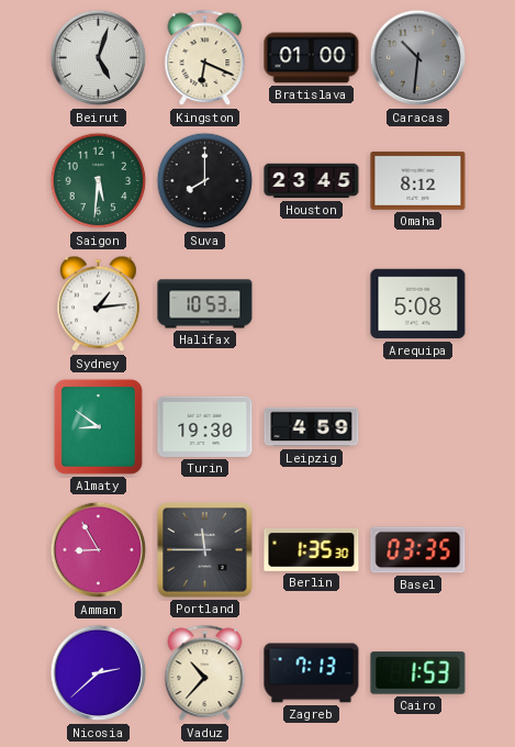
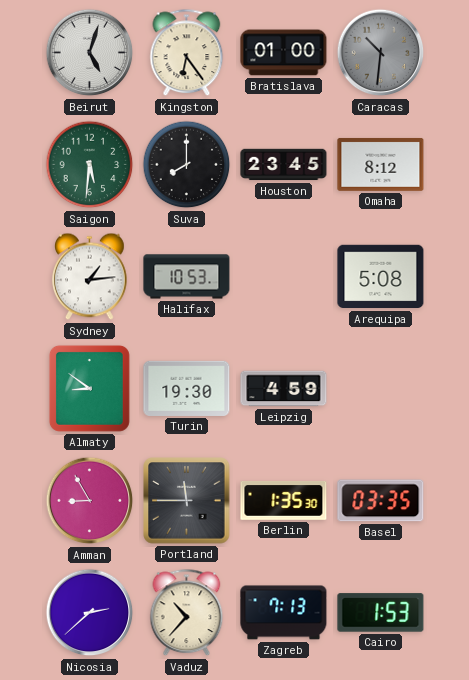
Kingston: 6:19 -> 6:24 (187, 53)
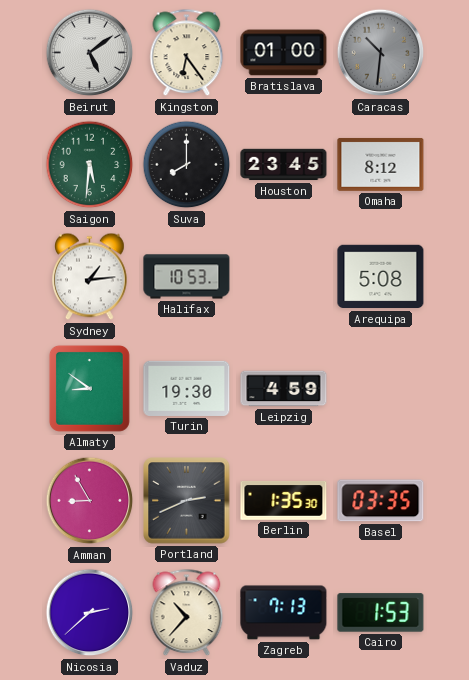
Beirut: 5:03 -> 5:09 (90, 53)
Portland: 11:45 -> 2:41 (187, 501)
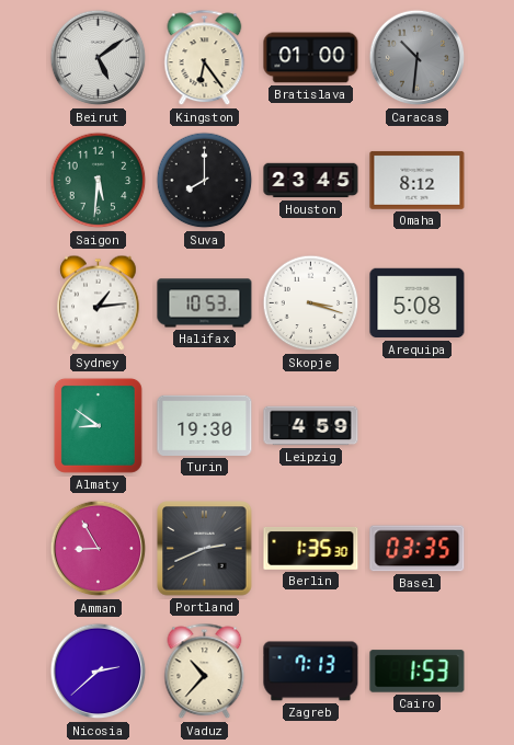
Skopje: none -> 3:18 (311, 303)
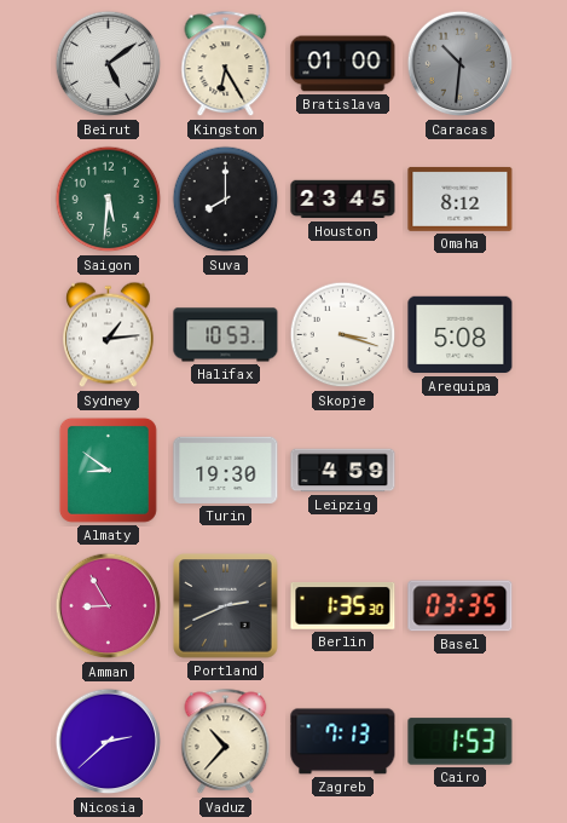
Kingston: 6:24 -> 6:25 (226, 64)
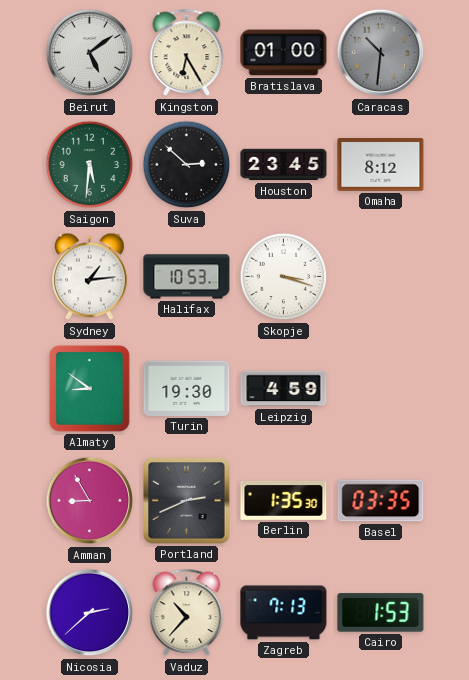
Suva: 8:00 -> 2:52 (187, 165)
Arequipa: 5:08 -> none (461, 335)
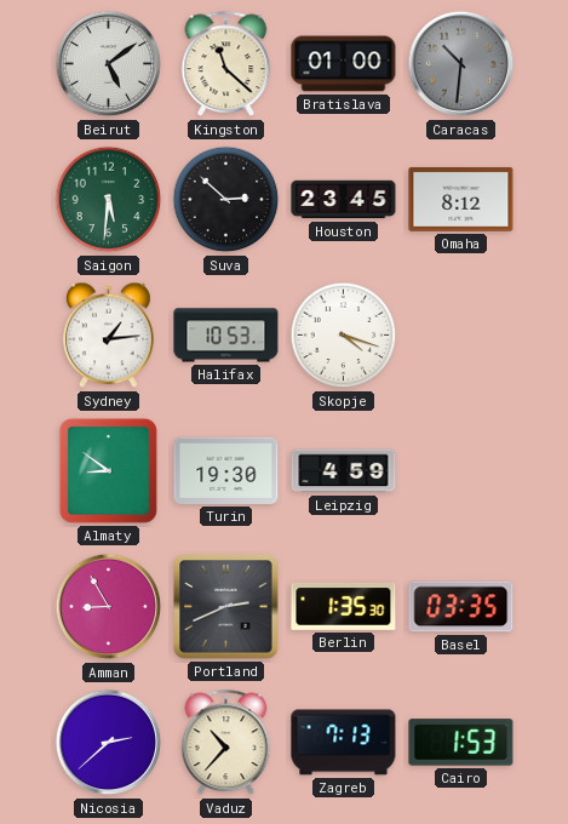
Kingston: 6:25 -> 11:22 (226, 64)
Skopje: 3:18 -> 4:18 (344, 336)
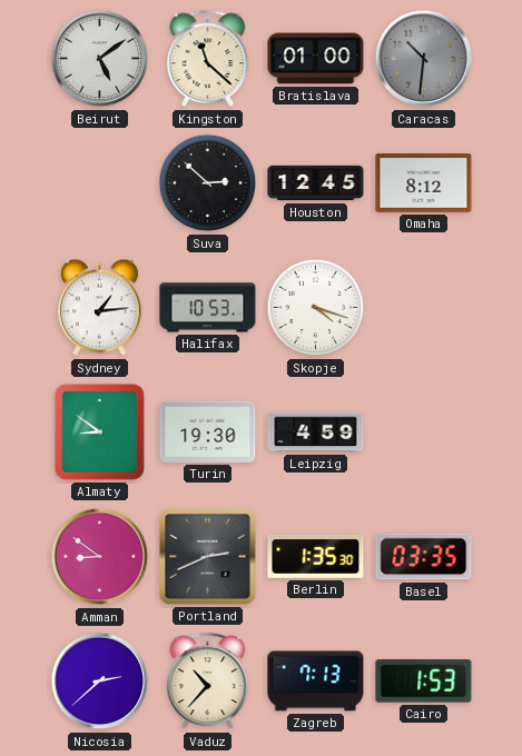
Saigon: 5:31 -> none (109, 200)
Houston: 23:45 -> 12:45 (316, 183)
Amman: 8:55 -> 8:51 (100, 557)
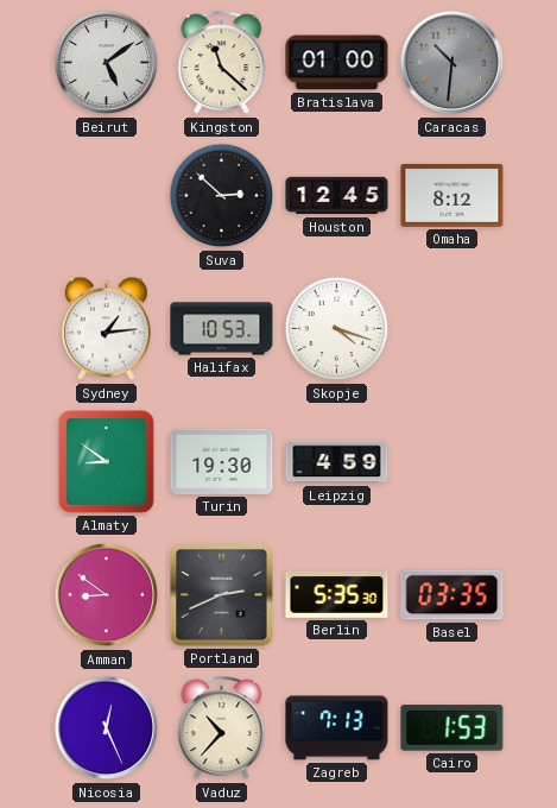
Berlin: 1:35 -> 5:35 (337, 595)
Nicosia: 2:38 -> 12:26 (107, 728)
